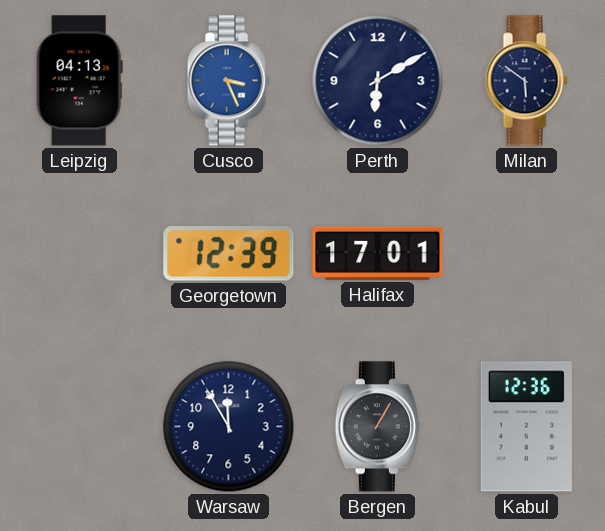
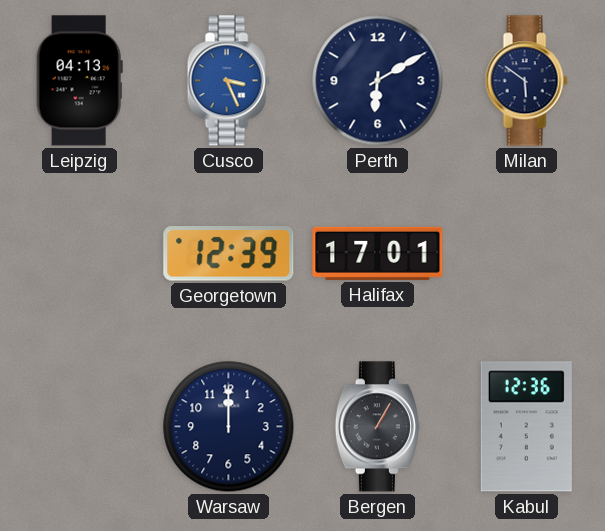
Warsaw: 11:55 -> 12:00 (229, 427)
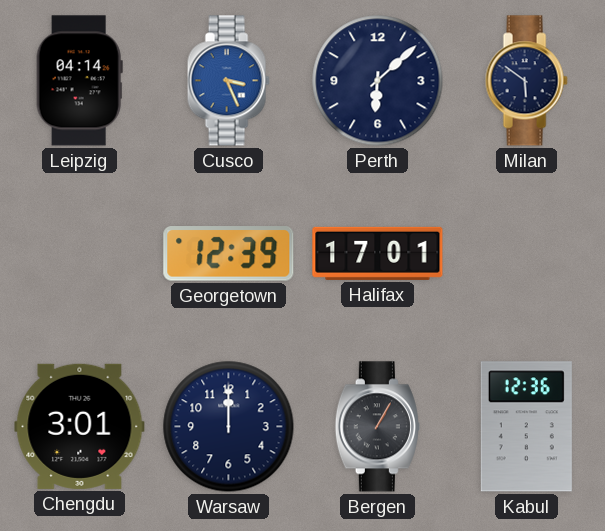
Leipzig: 04:13 -> 04:14 (79, 81)
Perth: 6:10 -> 6:08 (378, 81)
Chengdu: none -> 3:01 (80, 426)
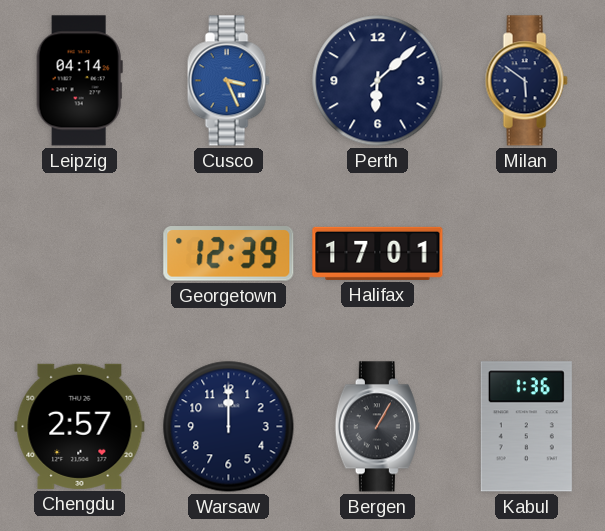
Chengdu: 3:01 -> 2:57 (80, 426)
Kabul: 12:36 -> 1:36 (526, 427)
